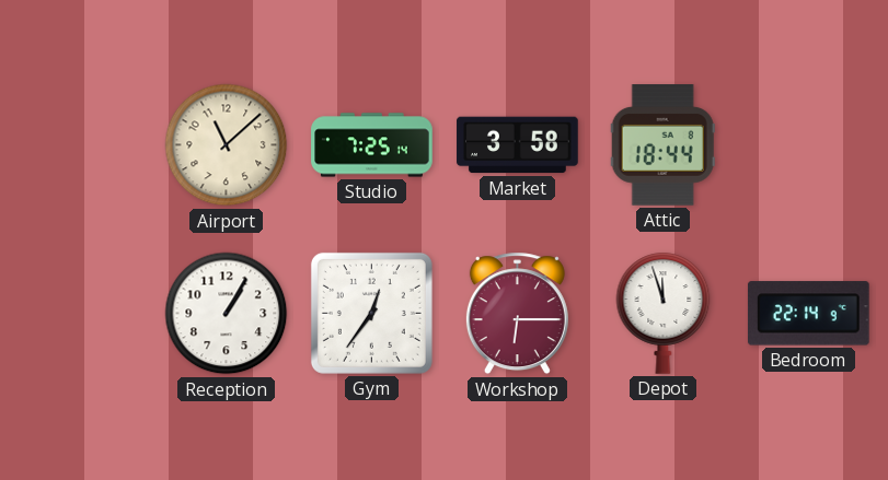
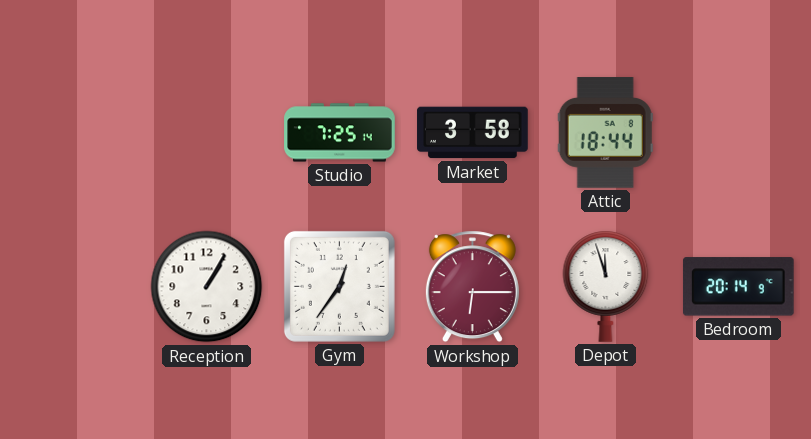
Airport: 11:08 -> none (227, 145)
Bedroom: 22:14 -> 20:14 (738, 287)
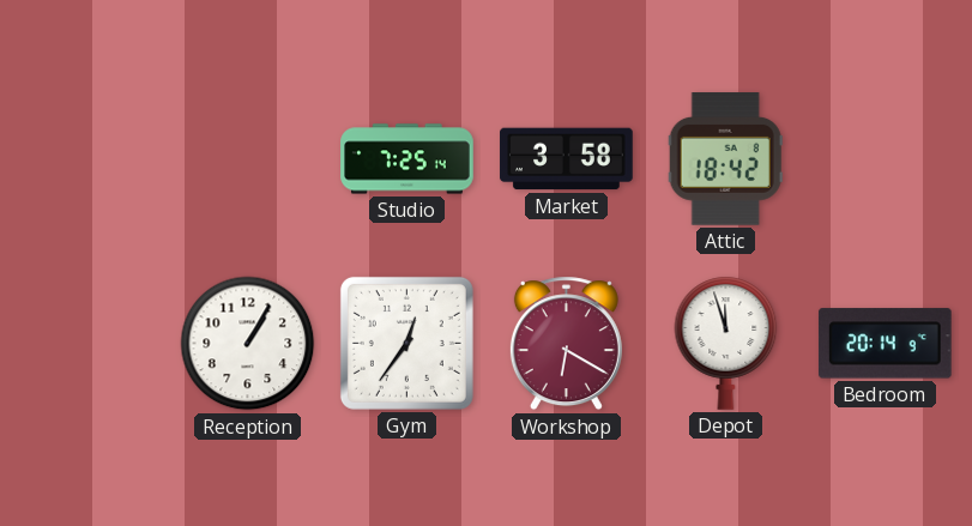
Attic: 18:44 -> 18:42 (725, 159)
Workshop: 6:15 -> 6:20 (566, 344)
